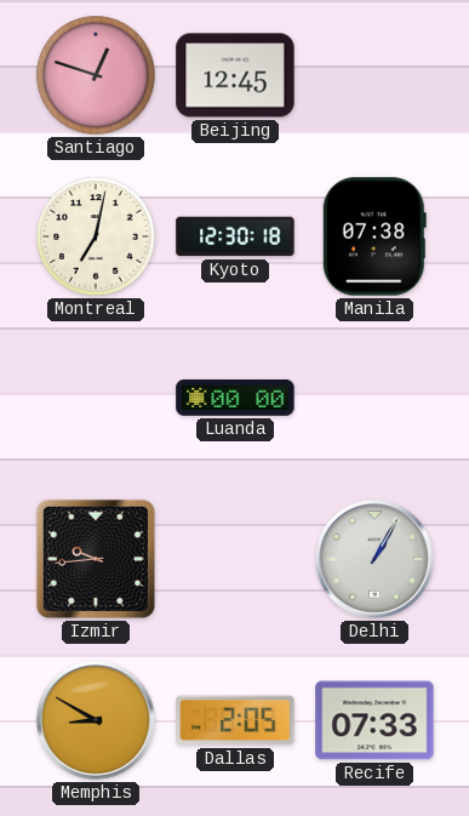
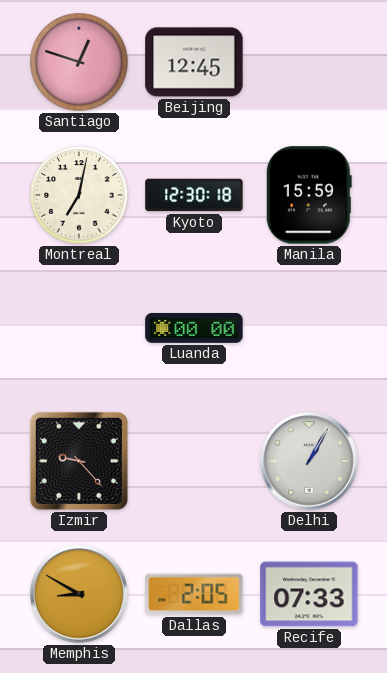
Manila: 07:38 -> 15:59 (309, 195)
Izmir: 9:44 -> 9:23 (79, 461)
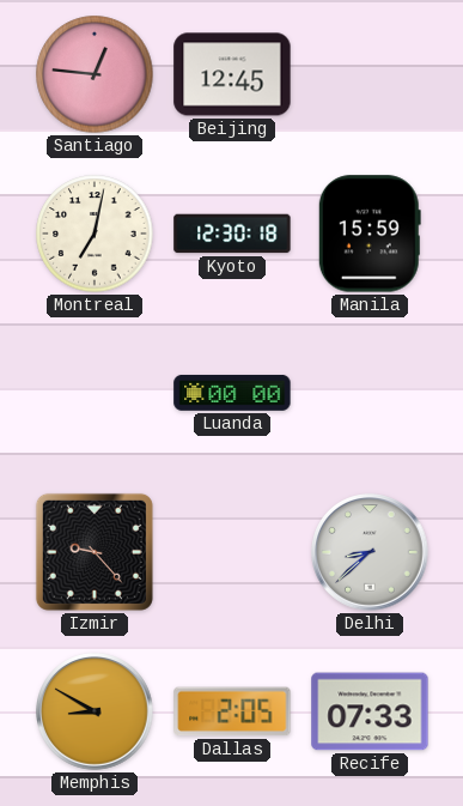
Santiago: 12:48 -> 12:46 (95, 74)
Delhi: 1:05 -> 8:38 (370, 552)
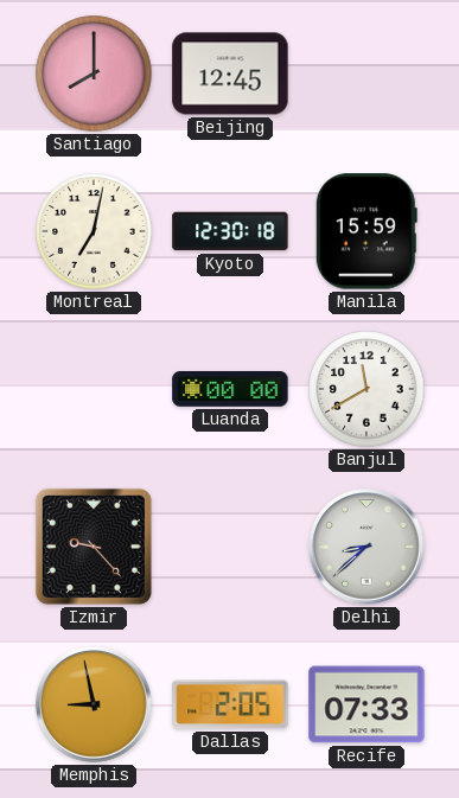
Santiago: 12:46 -> 8:00 (94, 74)
Banjul: none -> 11:40 (366, 389)
Memphis: 8:50 -> 8:58 (94, 704)
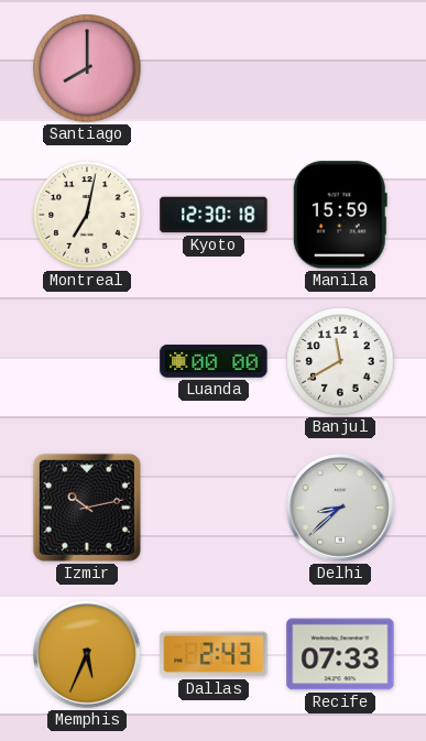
Beijing: 12:45 -> none (230, 74)
Izmir: 9:23 -> 10:13 (87, 508)
Memphis: 8:58 -> 5:34 (87, 654)
Dallas: 2:05 -> 2:43 (214, 654)
